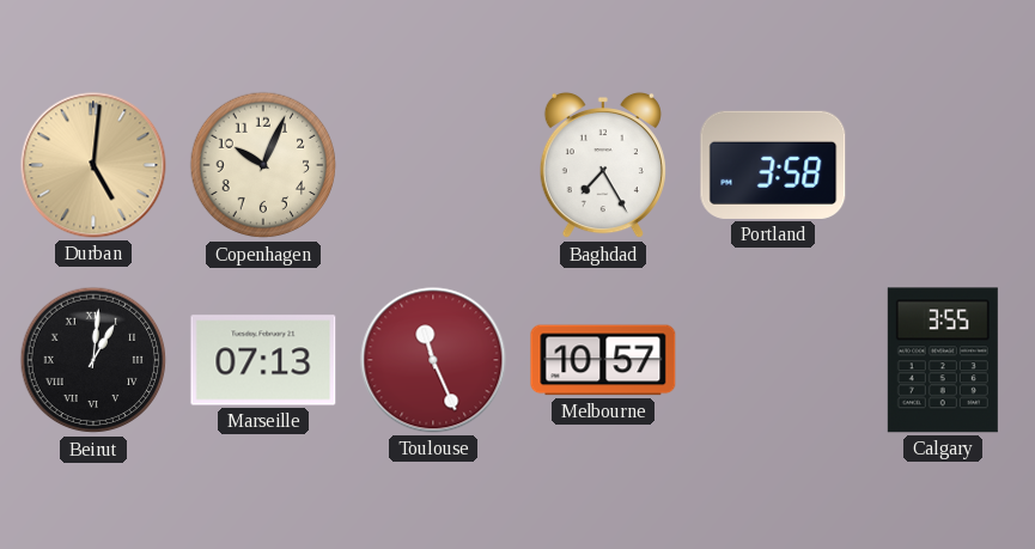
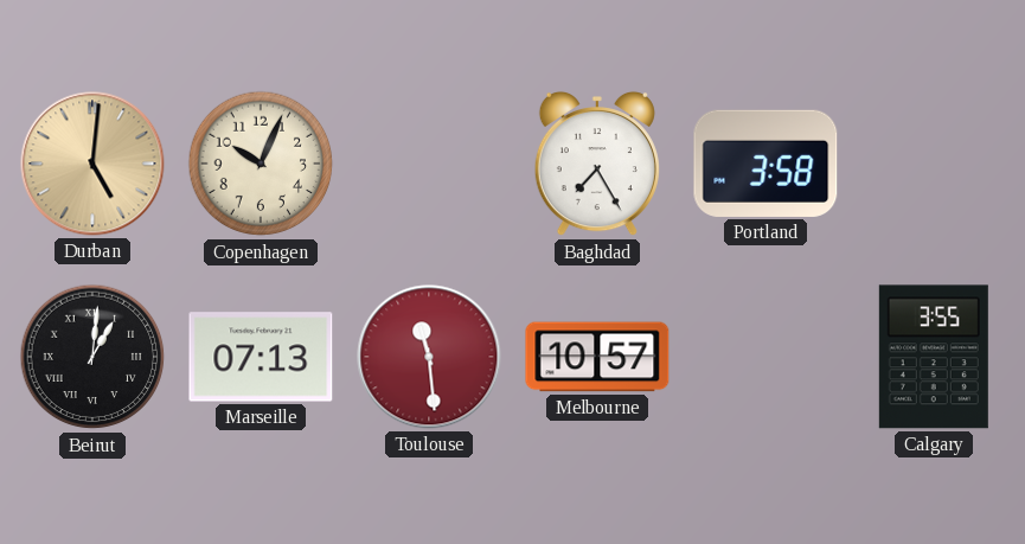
Toulouse: 11:26 -> 11:29 (429, 357)
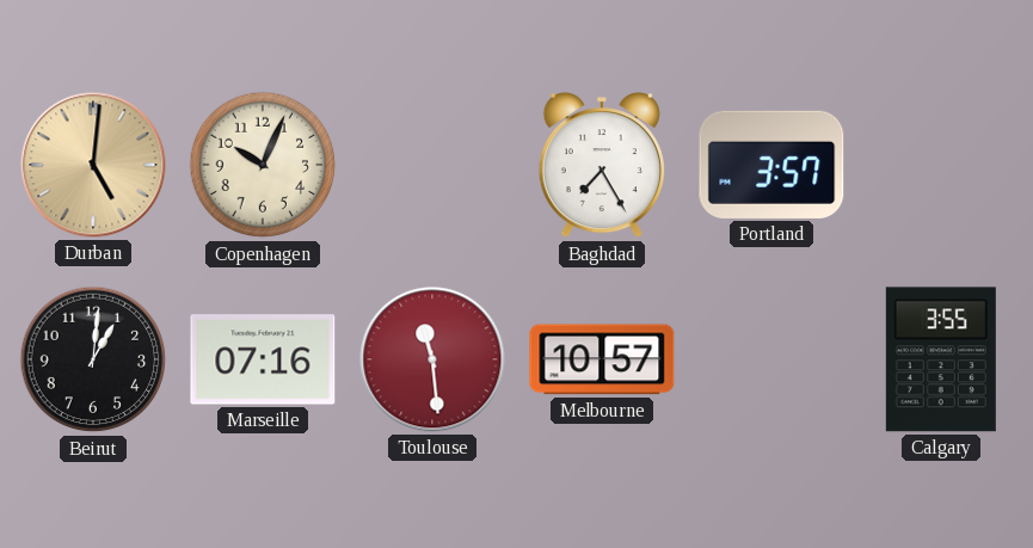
Portland: 3:58 -> 3:57 (771, 165)
Beirut numerals: Roman -> Arabic (93, 359)
Marseille: 07:13 -> 07:16 (263, 359)
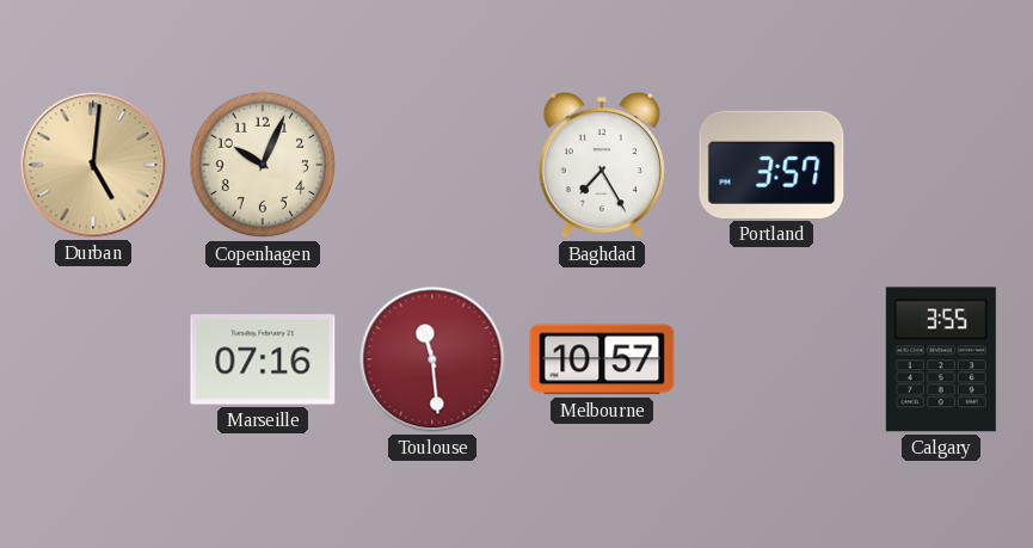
Beirut: 1:01 -> none (93, 359)
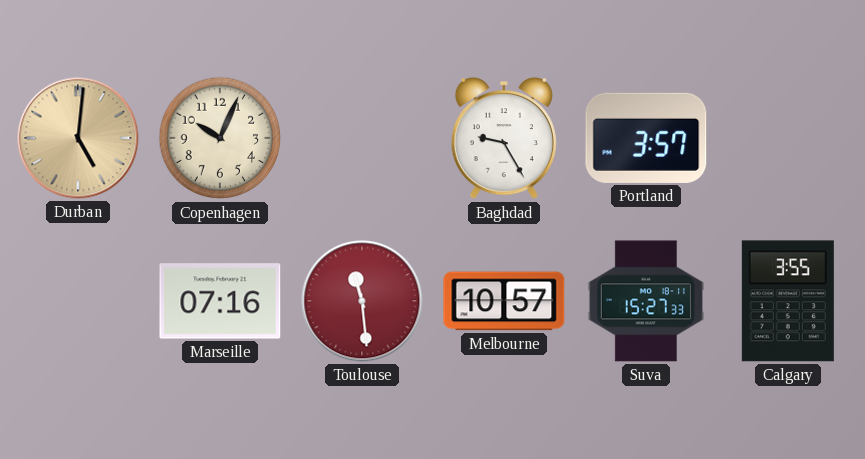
Baghdad: 7:25 -> 9:25 (504, 138)
Suva: none -> 15:27 (646, 301)
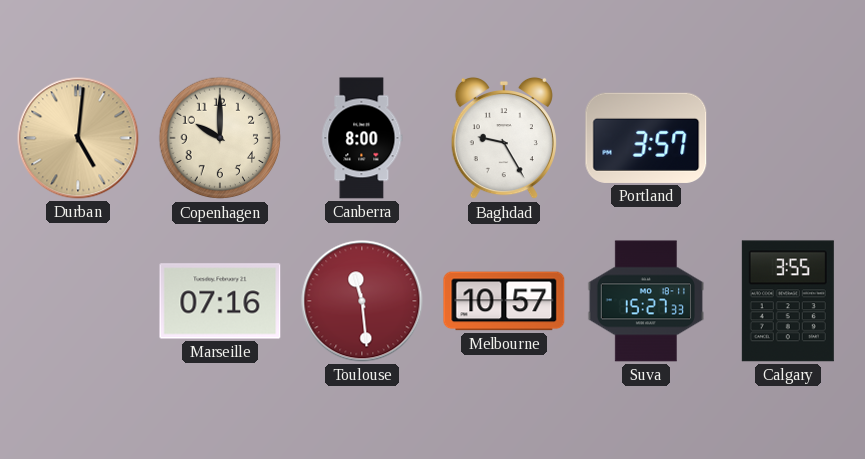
Copenhagen: 10:04 -> 10:00 (220, 138)
Canberra: none -> 8:00 (362, 138)
